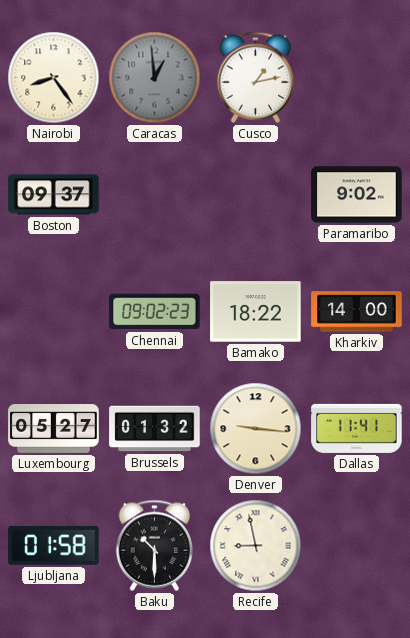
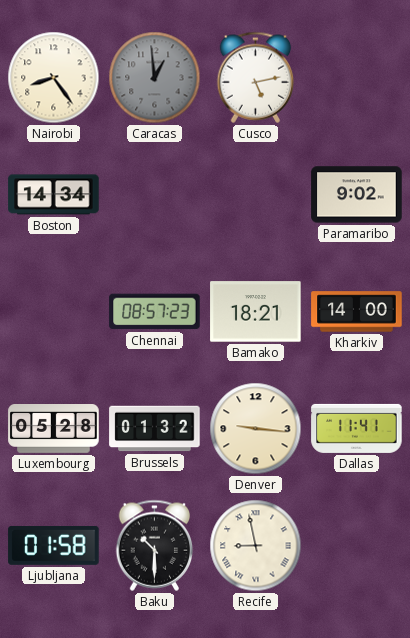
Cusco: 1:13 -> 5:13 (256, 77)
Boston: 09:37 -> 14:34 (54, 195)
Chennai: 09:02 -> 08:57 (155, 312)
Bamako: 18:22 -> 18:21 (256, 312)
Luxembourg: 05:27 -> 05:28 (54, 429)
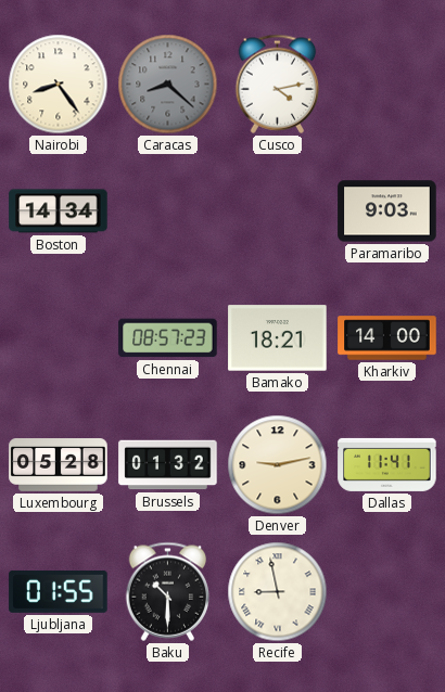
Caracas: 12:59 -> 8:22 (168, 85)
Cusco: 5:13 -> 4:13 (278, 84)
Paramaribo: 9:02 -> 9:03 (387, 212)
Denver: 9:16 -> 9:13 (278, 465)
Ljubljana: 01:58 -> 01:55 (59, 592)
